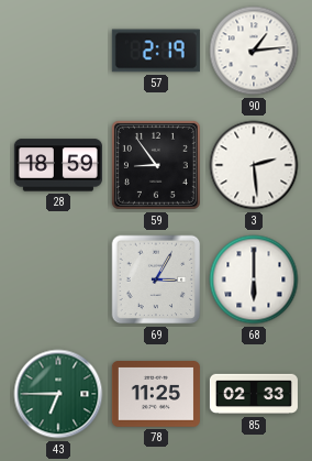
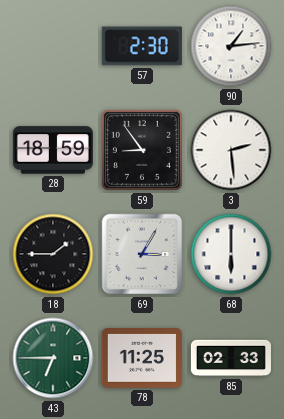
57: 2:19 -> 2:30 (142, 46)
18: none -> 1:45 (53, 254)
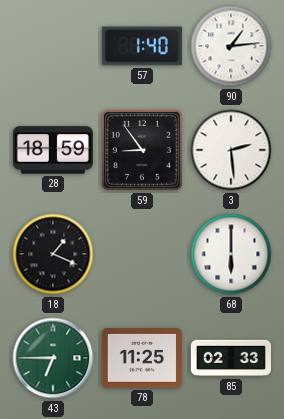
57: 2:30 -> 1:40 (142, 46)
18: 1:45 -> 1:19 (53, 254)
69: 3:05 -> none (142, 254)
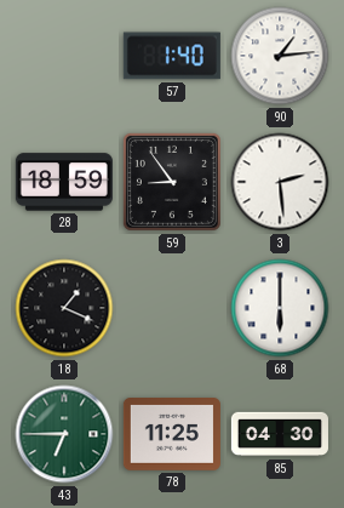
85: 02:33 -> 04:30 (280, 434)
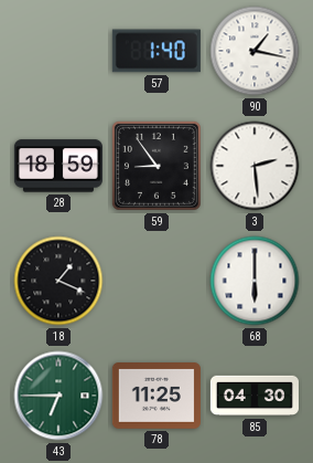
90: 1:14 -> 1:17 (255, 51)
